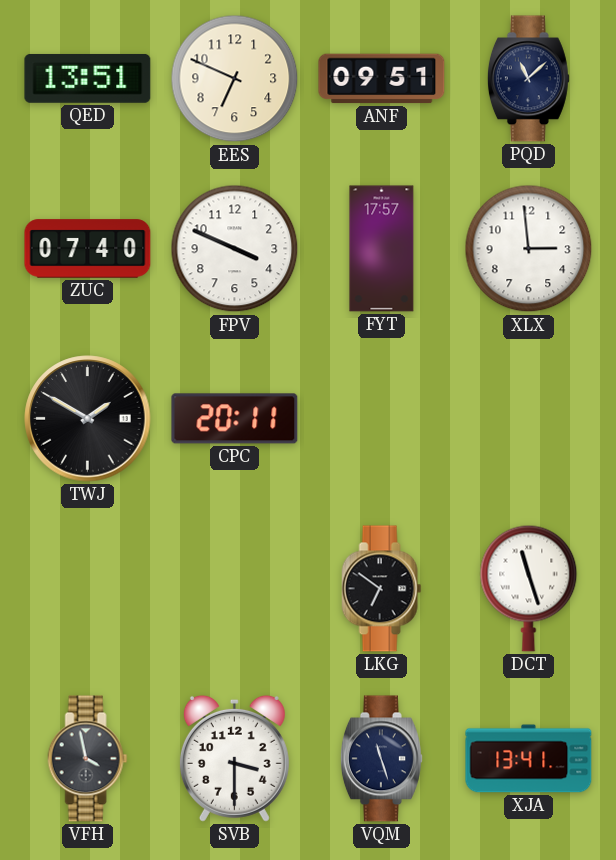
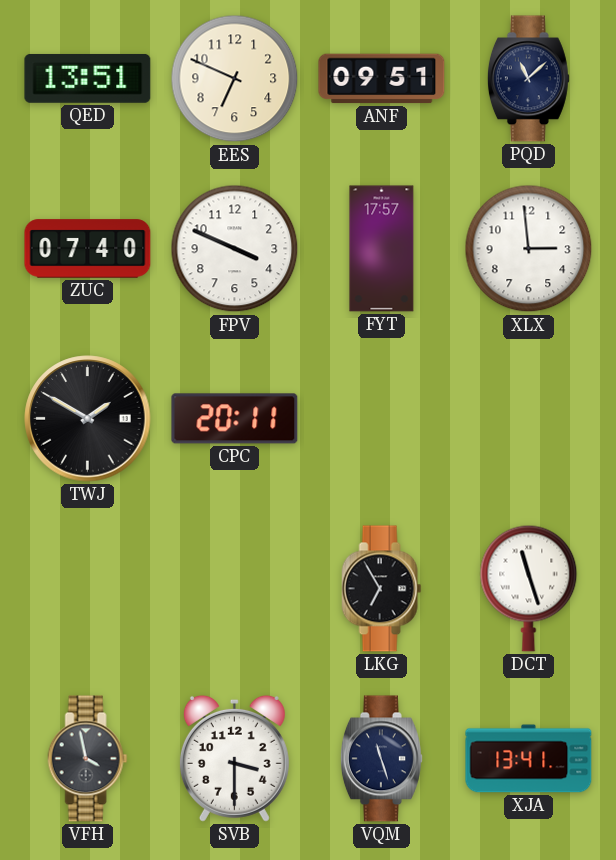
LKG: 6:51 -> 6:55 (382, 589)
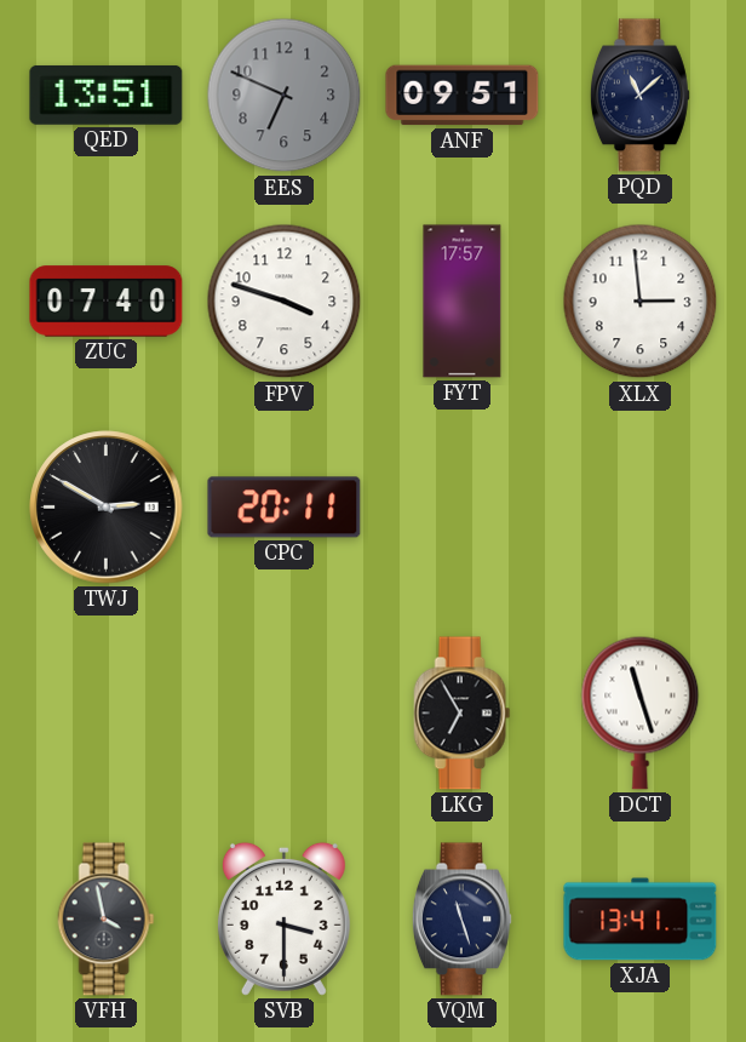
EES dial: cream -> grey (285, 96)
FPV: 3:49 -> 3:48 (285, 302)
TWJ: 1:50 -> 2:50 (107, 508)
